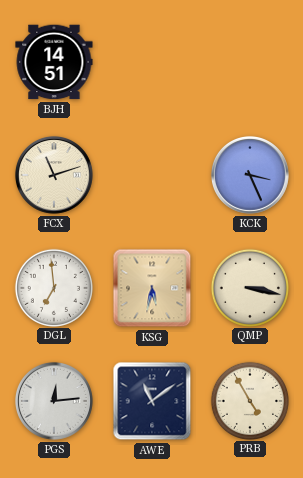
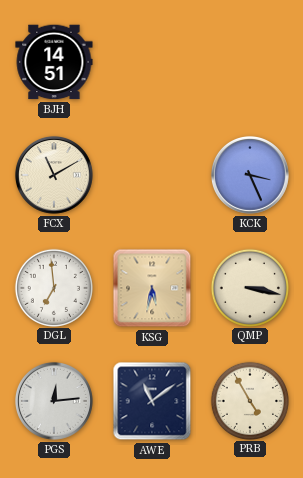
FCX: 11:12 -> 11:10 (54, 175)
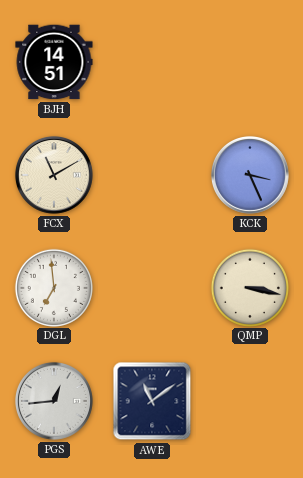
KSG: 5:32 -> none (152, 288)
PGS: 12:14 -> 12:44 (54, 401)
PRB: 4:55 -> none (249, 400)
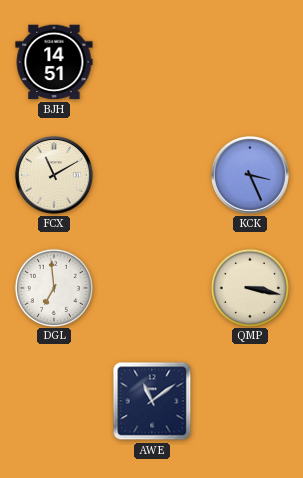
PGS: 12:44 -> none (54, 401)
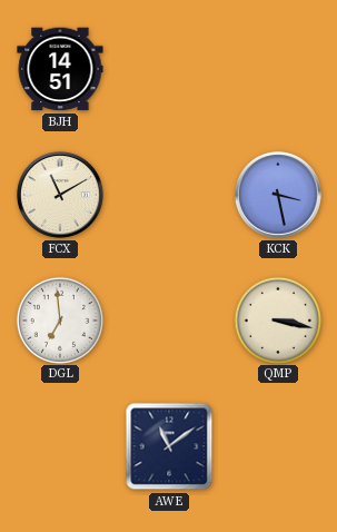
KCK: 3:26 -> 3:28 (278, 195)
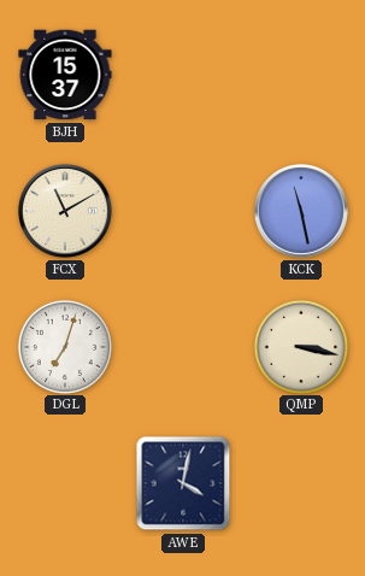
BJH: 14:51 -> 15:37 (65, 75)
KCK: 3:28 -> 11:28 (301, 211)
DGL: 6:59 -> 7:03 (64, 346)
AWE: 11:09 -> 4:02 (183, 483)
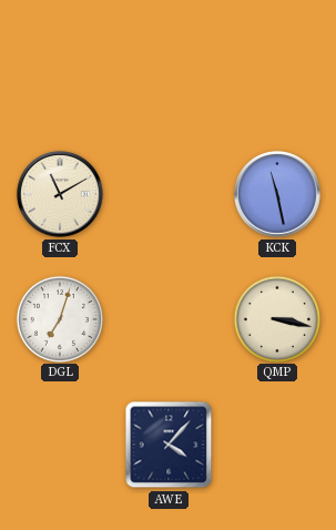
BJH: 15:37 -> none (65, 75)
AWE: 4:02 -> 4:07 (169, 445)
